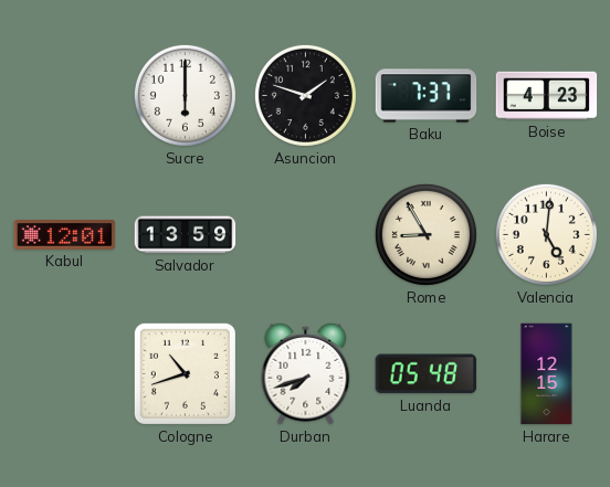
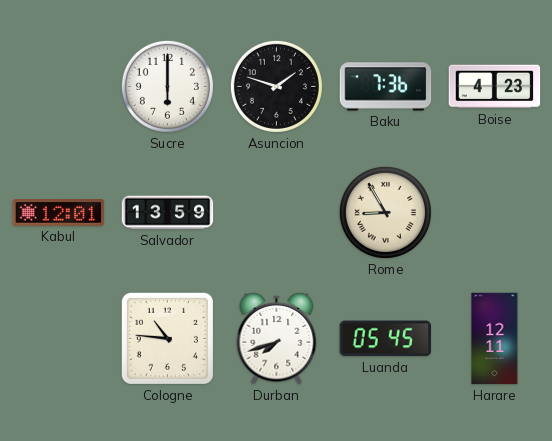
Baku: 7:37 -> 7:36 (386, 87)
Valencia: 5:01 -> none (546, 234)
Cologne: 10:42 -> 10:46 (167, 338)
Luanda: 05:48 -> 05:45 (386, 339)
Harare: 12:15 -> 12:11 (495, 339)
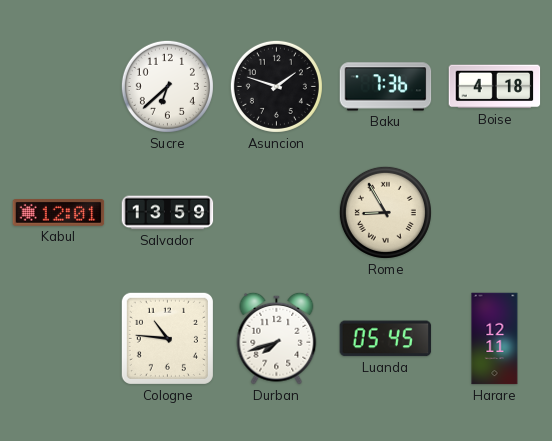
Sucre: 6:00 -> 6:38 (167, 86)
Boise: 4:23 -> 4:18 (495, 87)
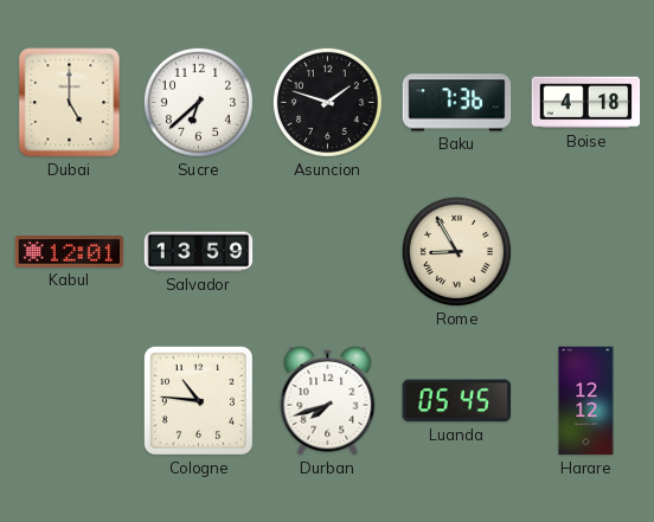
Dubai: none -> 5:00 (70, 103)
Harare: 12:11 -> 12:12 (586, 401)
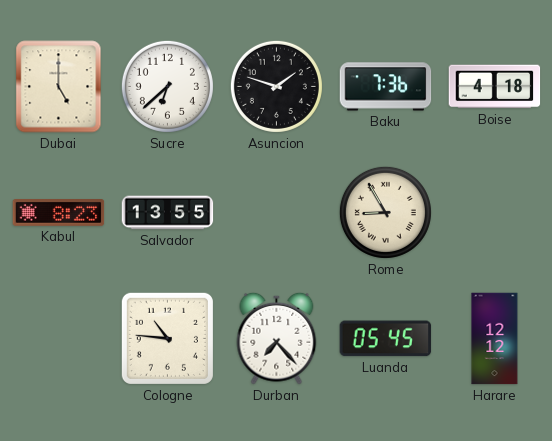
Kabul: 12:01 -> 8:23 (59, 213)
Salvador: 13:59 -> 13:55 (168, 213)
Durban: 7:42 -> 7:23 (277, 338)
